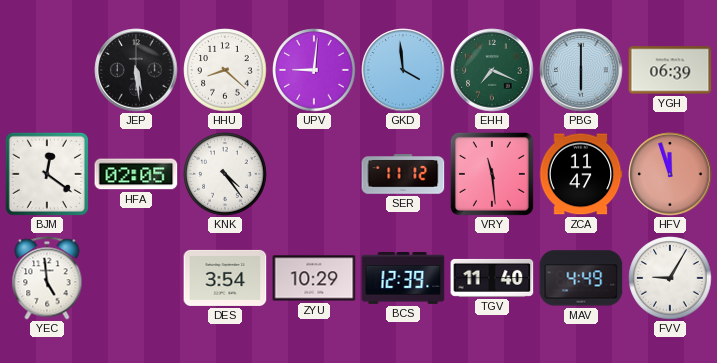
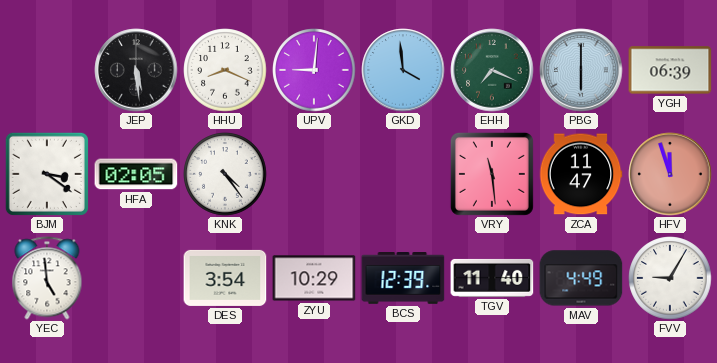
HHU: 8:22 -> 8:19 (225, 70)
BJM: 12:21 -> 3:21 (47, 174)
SER: 11:12 -> none (403, 174)
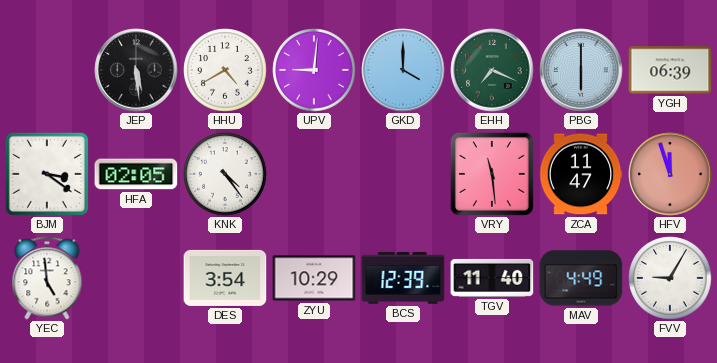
HHU: 8:19 -> 4:40 (225, 70)
GKD: 3:59 -> 4:00 (403, 70)
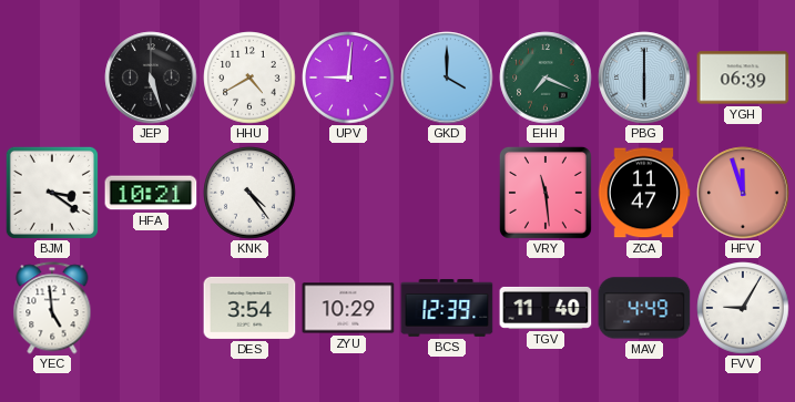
JEP: 5:29 -> 5:27 (151, 78)
HFA: 02:05 -> 10:21 (151, 193)
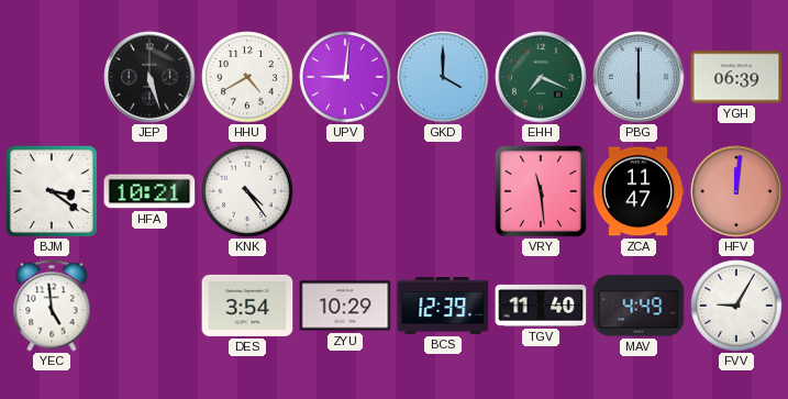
HFV: 11:57 -> 12:01 (736, 191)
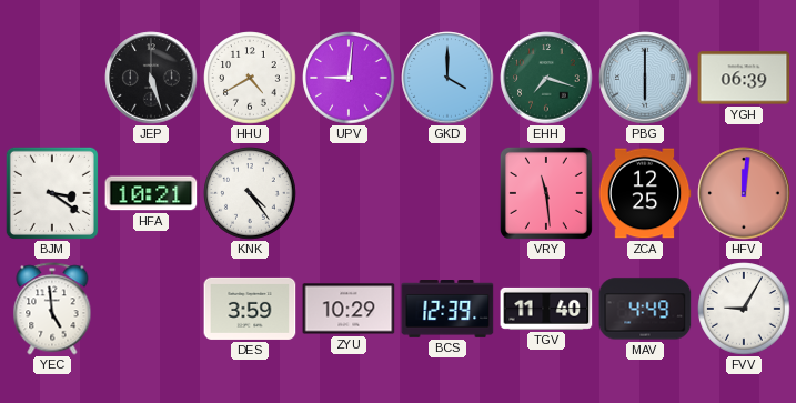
EHH: 7:19 -> 7:18 (546, 78)
ZCA: 11:47 -> 12:25 (645, 193)
DES: 3:54 -> 3:59 (250, 309)
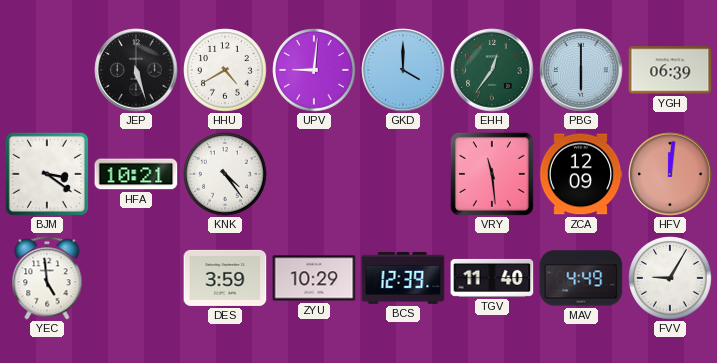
EHH: 7:18 -> 12:36 (492, 70)
ZCA: 12:25 -> 12:09 (581, 174)
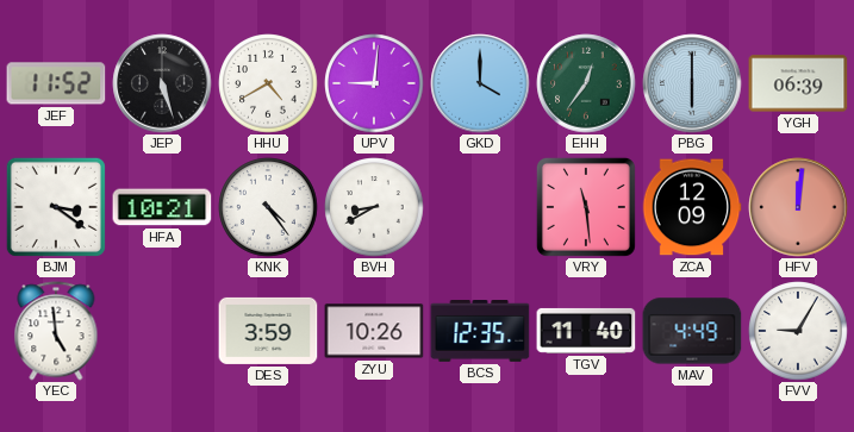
JEF: none -> 11:52 (56, 83)
BVH: none -> 8:40 (374, 207)
ZYU: 10:29 -> 10:26 (374, 331)
BCS: 12:39 -> 12:35 (480, 332)
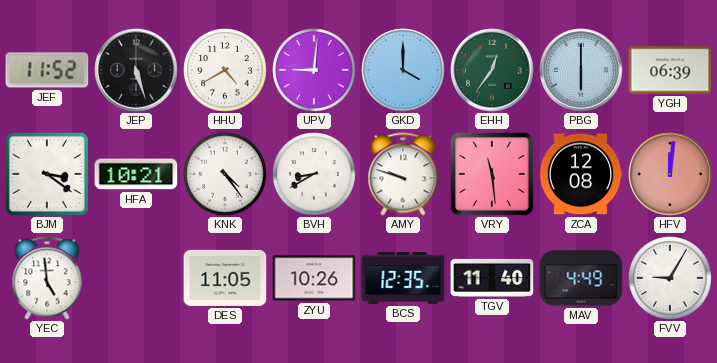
AMY: none -> 9:48 (403, 174)
ZCA: 12:09 -> 12:08 (581, 174)
DES: 3:59 -> 11:05 (225, 278)
